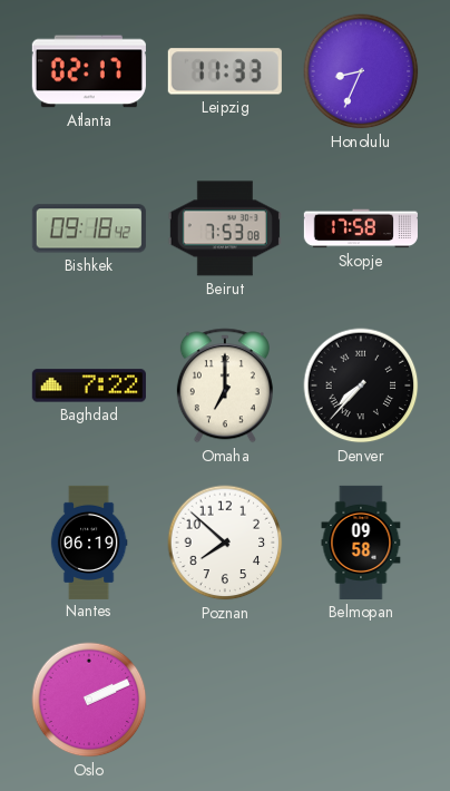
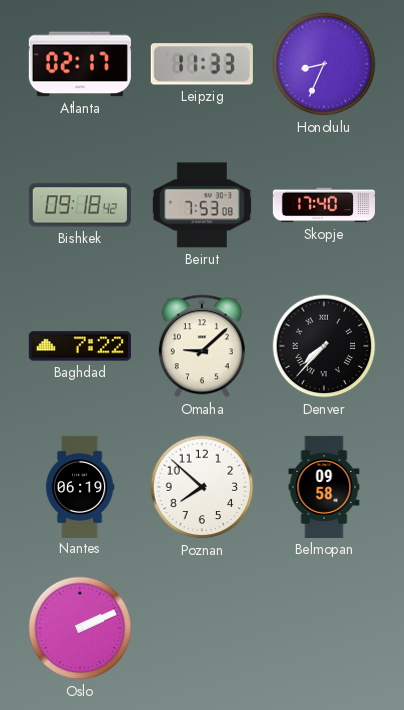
Skopje: 17:58 -> 17:40 (324, 205)
Omaha: 7:00 -> 9:08 (202, 346)
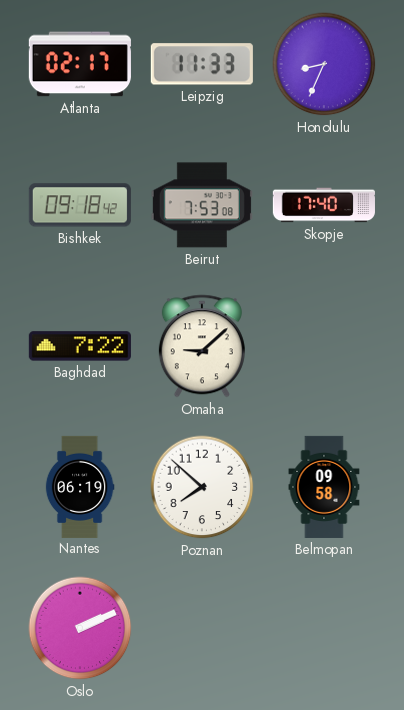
Denver: 7:37 -> none (324, 346)
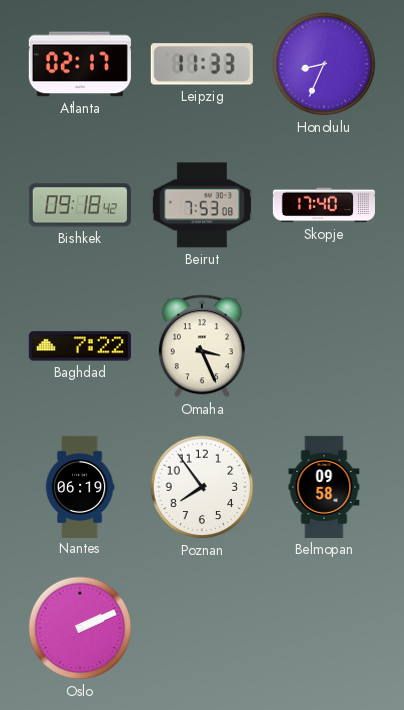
Omaha: 9:08 -> 3:26 (202, 346)
Poznan: 7:52 -> 7:54 (202, 487)
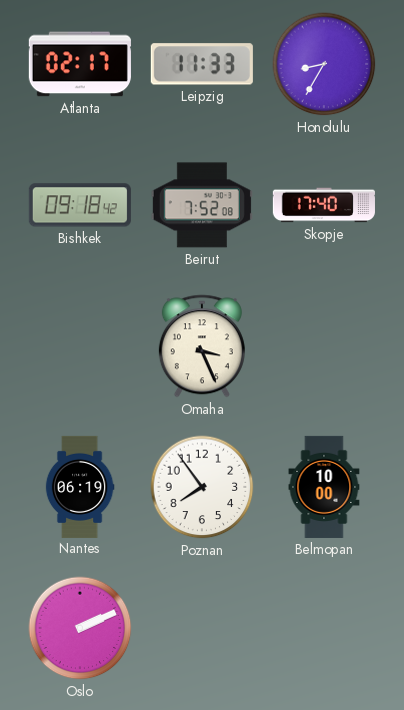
Honolulu: 8:34 -> 8:35 (324, 64)
Beirut: 7:53 -> 7:52 (202, 205)
Baghdad: 7:22 -> none (80, 346)
Belmopan: 09:58 -> 10:00 (324, 487)
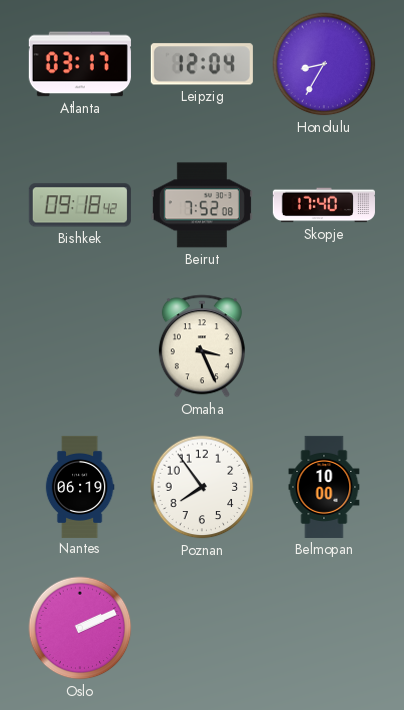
Atlanta: 02:17 -> 03:17 (80, 64)
Leipzig: 11:33 -> 12:04 (202, 64)
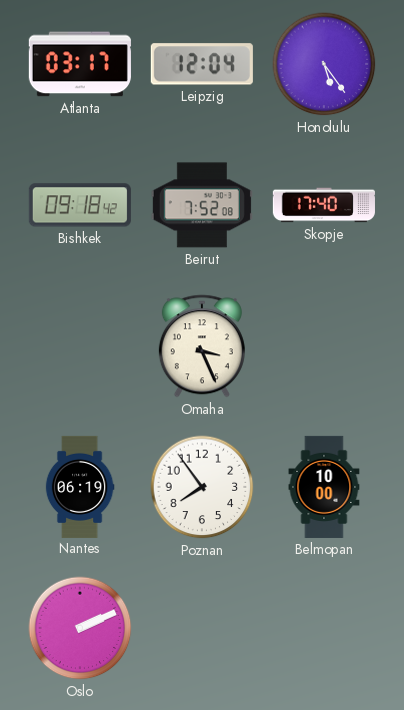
Honolulu: 8:35 -> 5:24 (324, 64)
